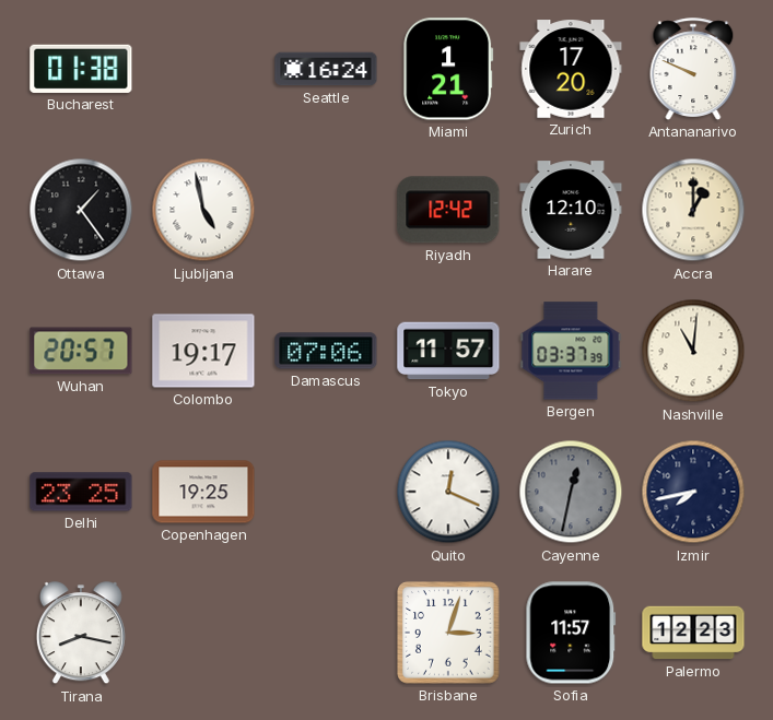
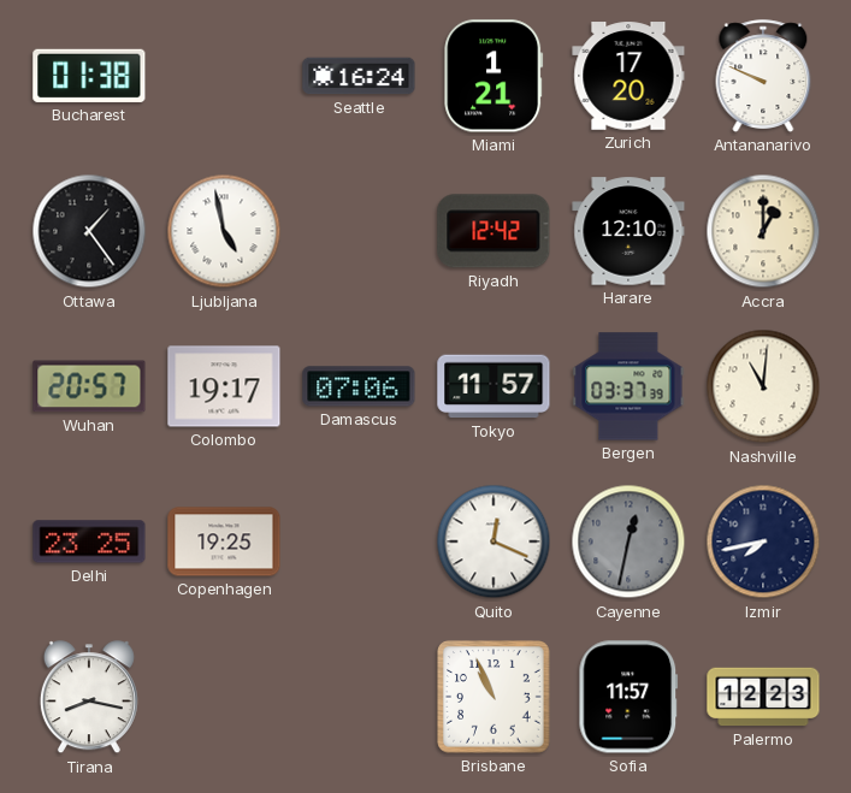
Brisbane: 3:03 -> 10:56 (494, 697)
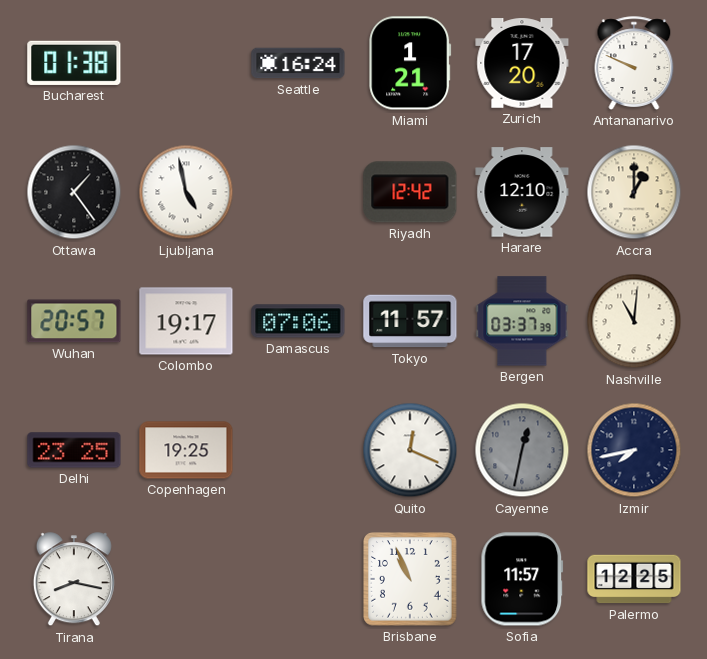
Palermo: 12:23 -> 12:25 (634, 579)
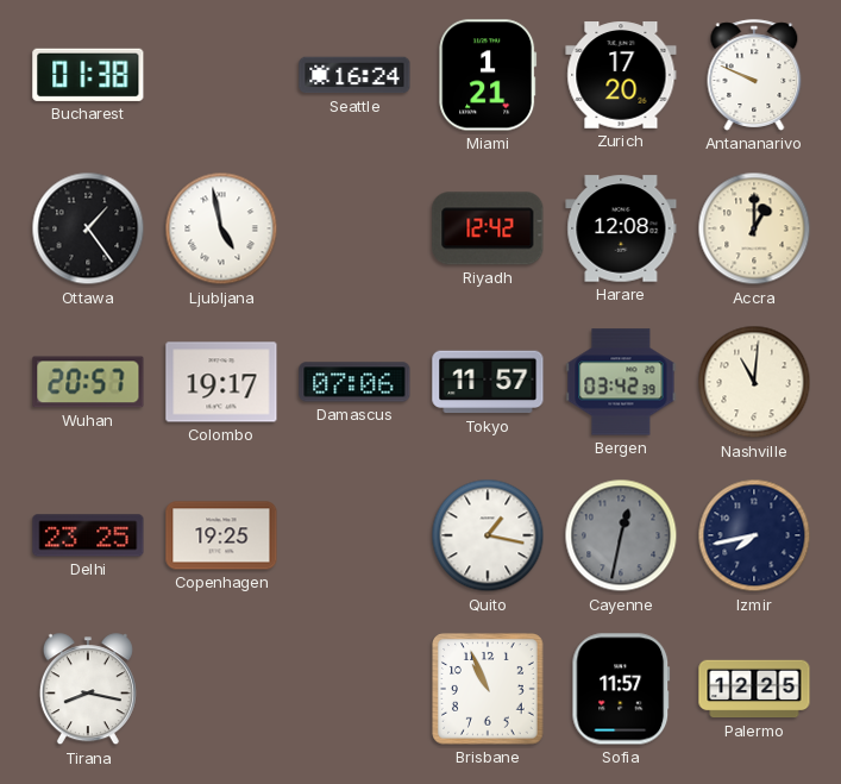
Harare: 12:10 -> 12:08 (621, 228)
Bergen: 03:37 -> 03:42 (621, 382)
Quito: 12:19 -> 1:17 (488, 535)
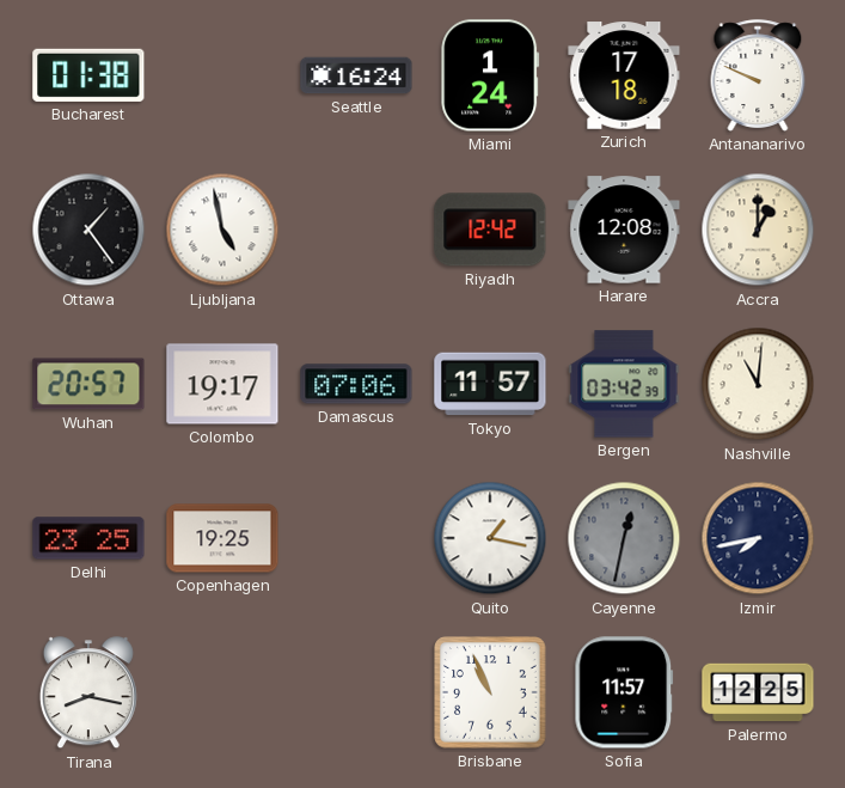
Miami: 1:21 -> 1:24 (490, 75)
Zurich: 17:20 -> 17:18 (624, 75)
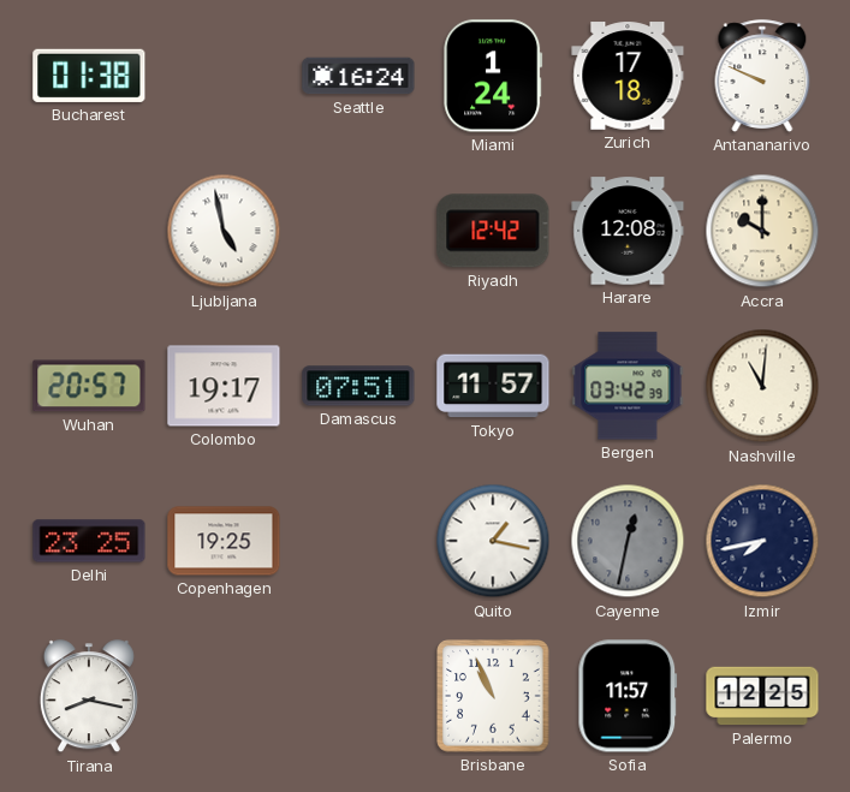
Ottawa: 1:24 -> none (88, 230)
Accra: 1:00 -> 10:00 (762, 231)
Damascus: 07:06 -> 07:51 (358, 386)
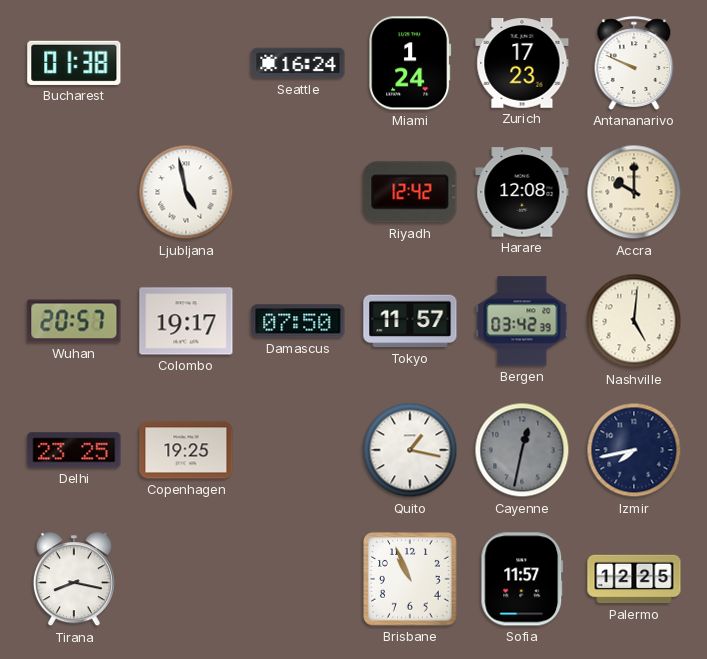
Zurich: 17:18 -> 17:23 (522, 63)
Damascus: 07:51 -> 07:50 (298, 321)
Nashville: 11:01 -> 5:01 (634, 321)
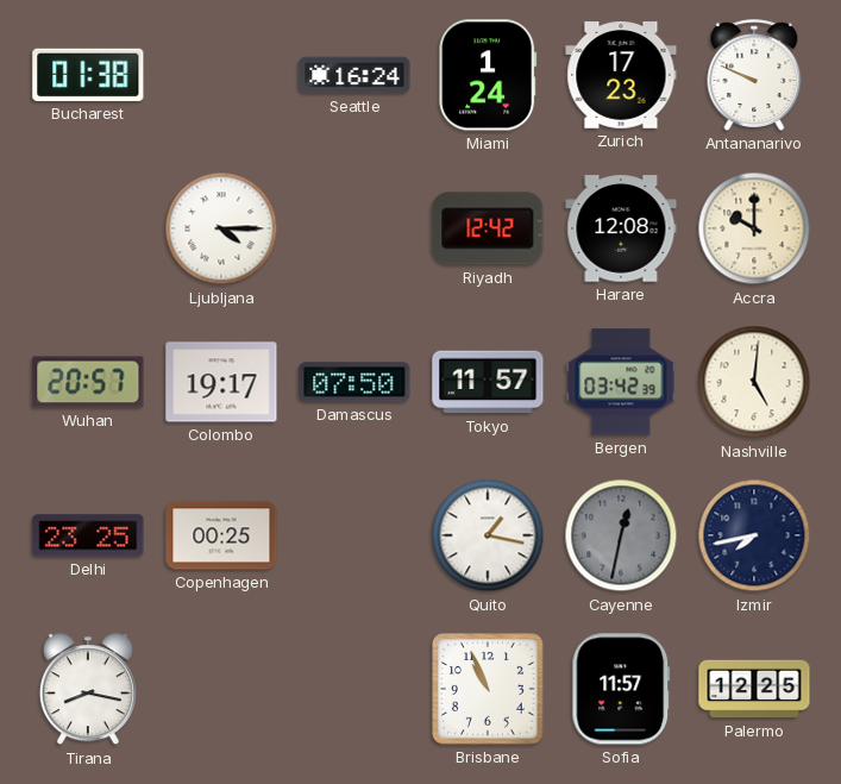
Ljubljana: 4:58 -> 4:15 (221, 228)
Copenhagen: 19:25 -> 00:25 (221, 535)
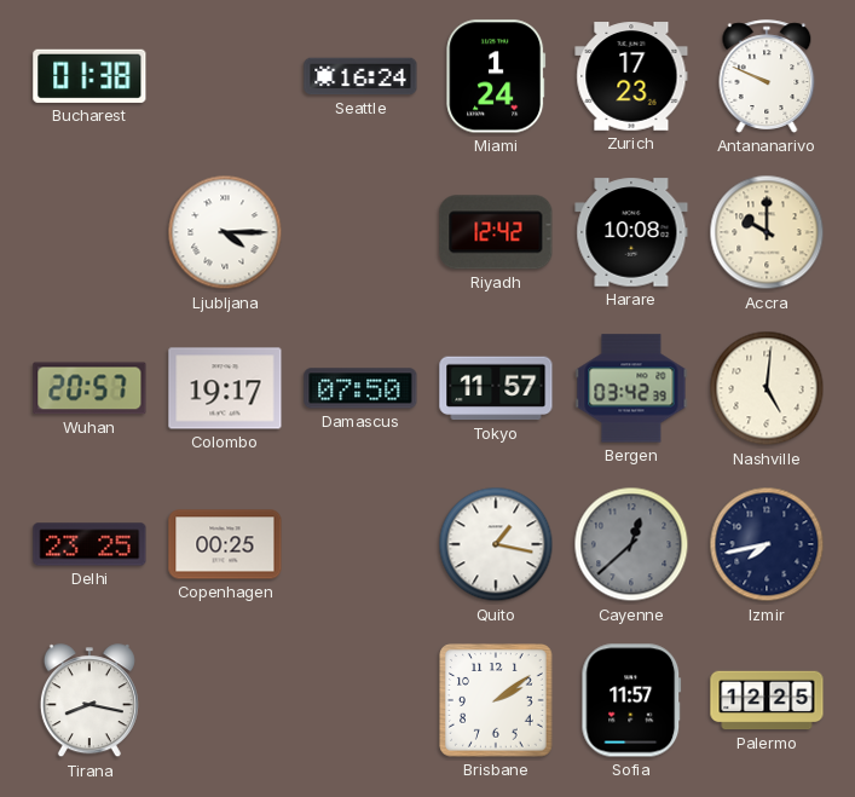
Harare: 12:08 -> 10:08 (631, 232)
Cayenne: 12:32 -> 12:38 (631, 544)
Brisbane: 10:56 -> 2:09 (496, 700)
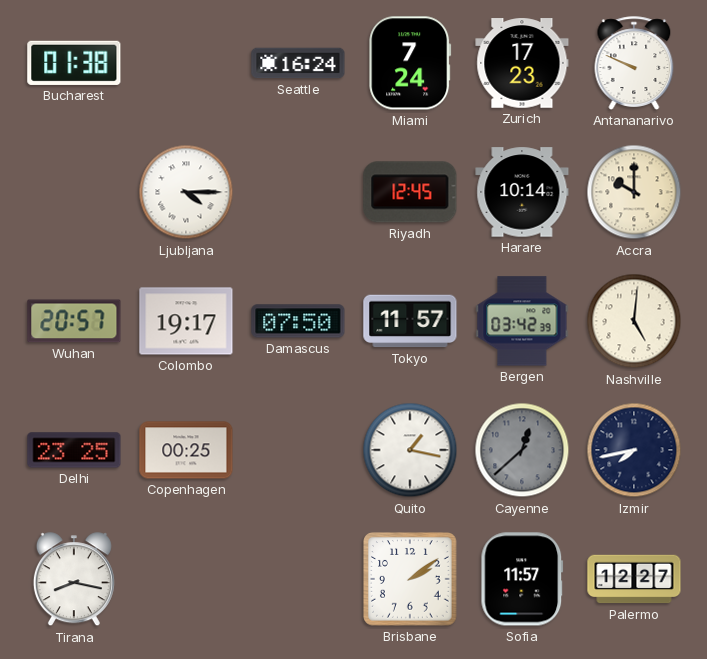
Miami: 1:24 -> 7:24 (410, 63)
Riyadh: 12:42 -> 12:45 (410, 192)
Harare: 10:08 -> 10:14 (522, 192)
Palermo: 12:25 -> 12:27 (634, 579)
